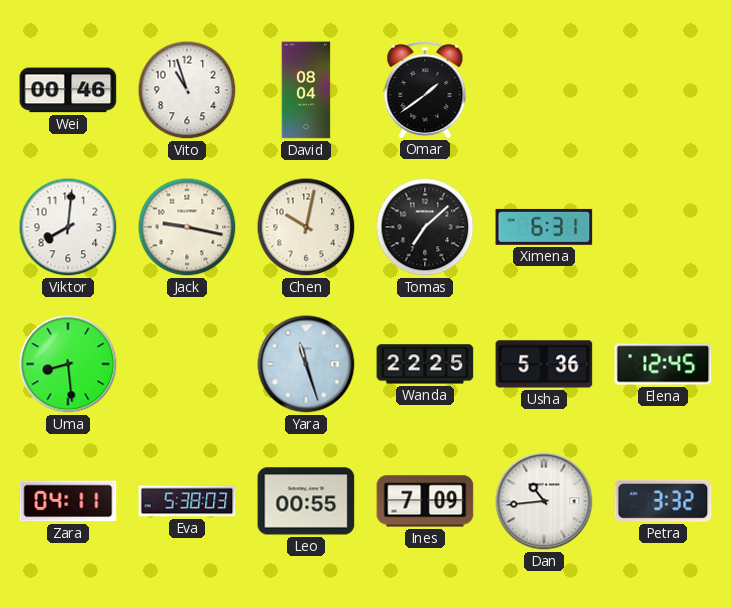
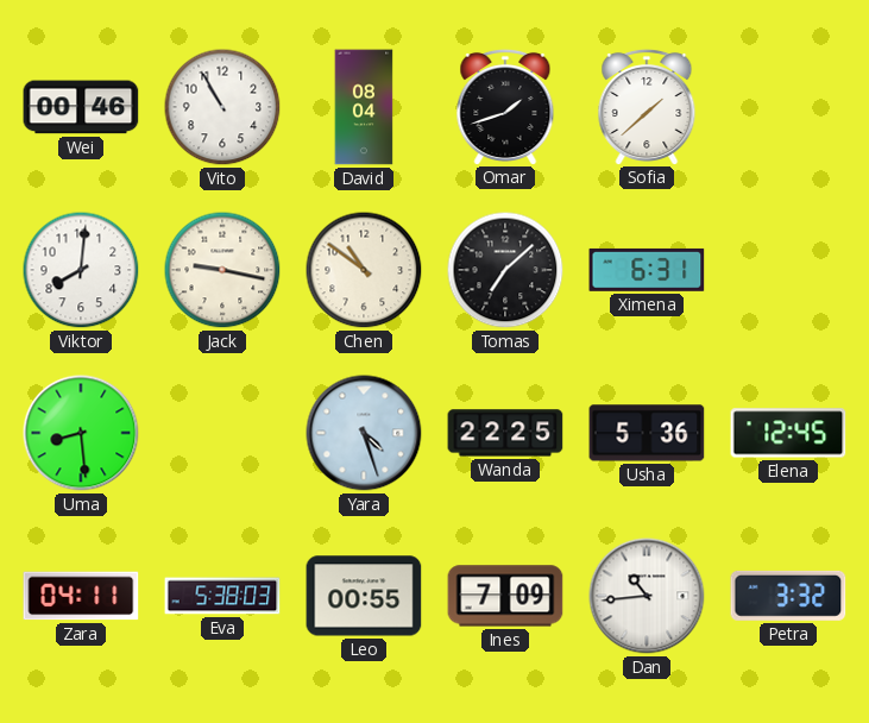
Vito: 10:57 -> 10:55 (222, 107)
Omar: 1:39 -> 1:42 (505, 106)
Sofia: none -> 1:38 (647, 106)
Chen: 10:02 -> 10:51 (364, 270)
Yara: 11:27 -> 4:27 (364, 433)
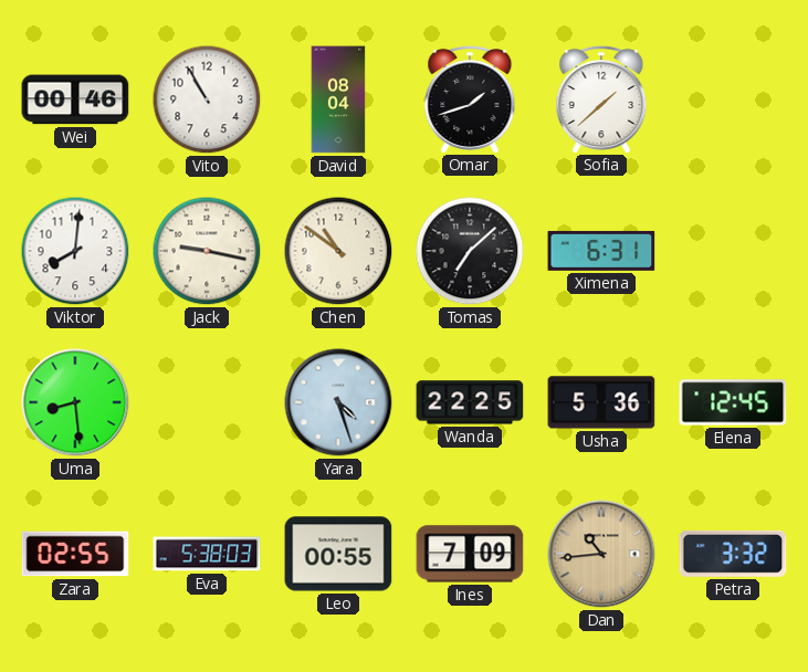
Zara: 04:11 -> 02:55 (75, 554)
Dan dial: white -> champagne (601, 554)
